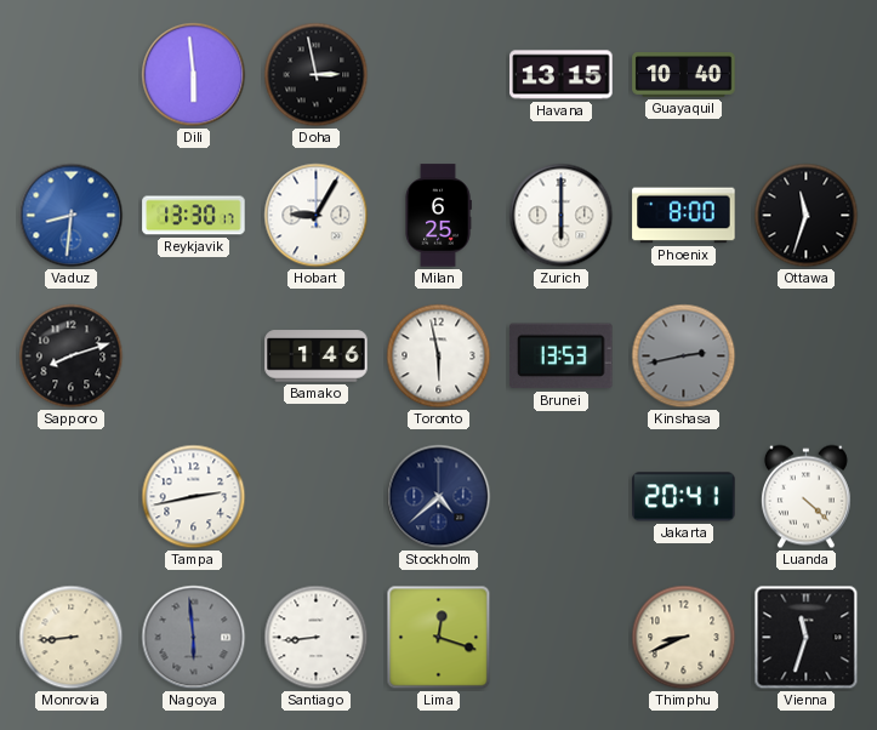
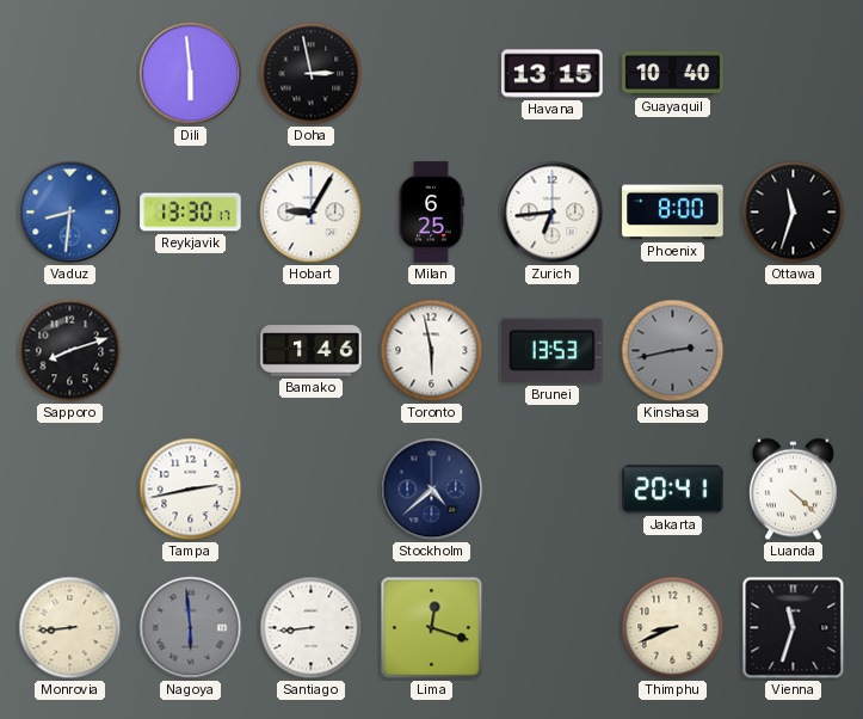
Zurich: 6:00 -> 6:44 (553, 213)
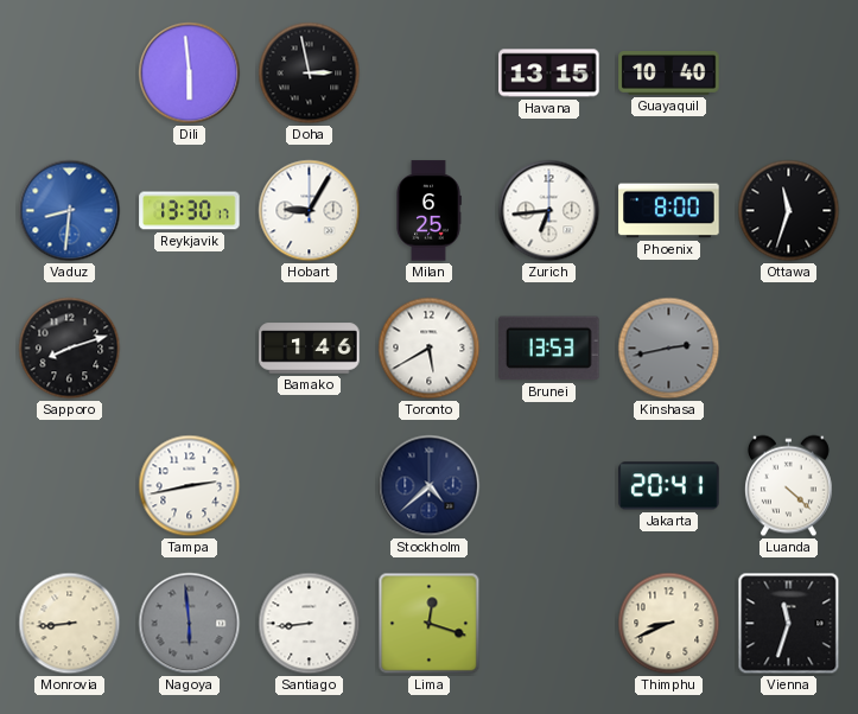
Toronto: 5:58 -> 5:40 (430, 349)
